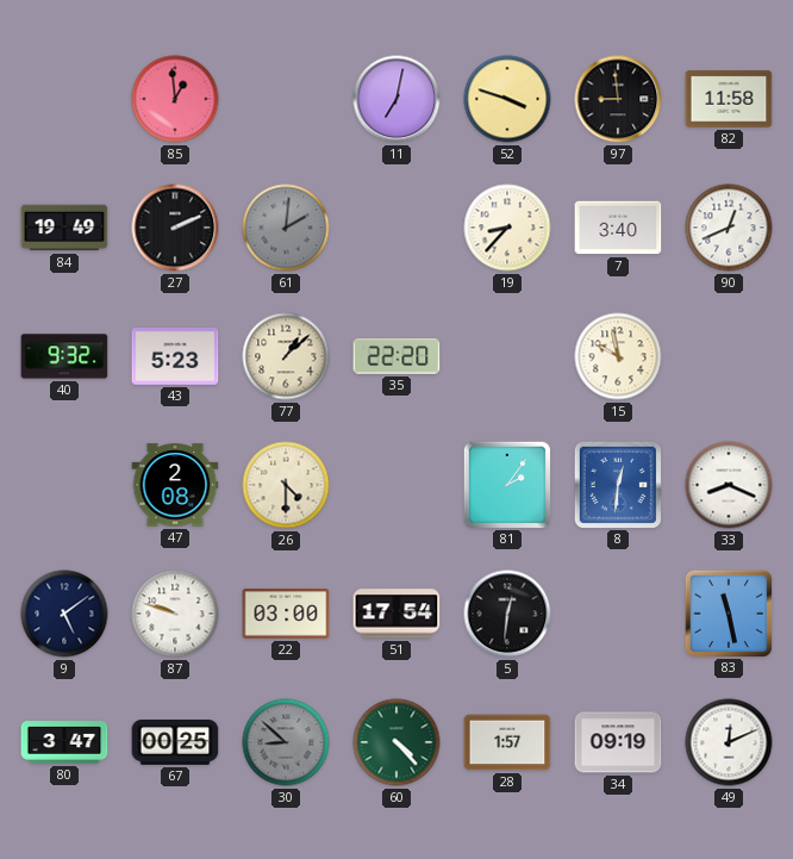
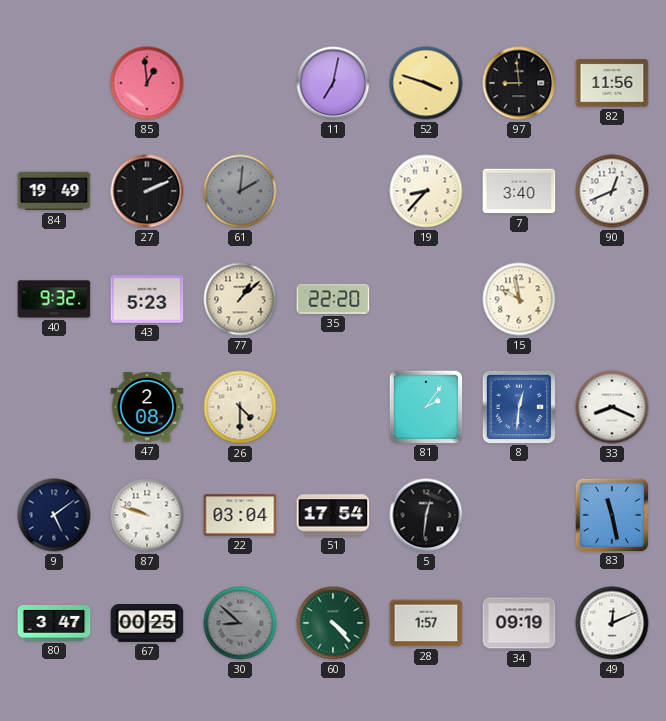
82: 11:58 -> 11:56 (612, 83)
22: 03:00 -> 03:04 (240, 515)
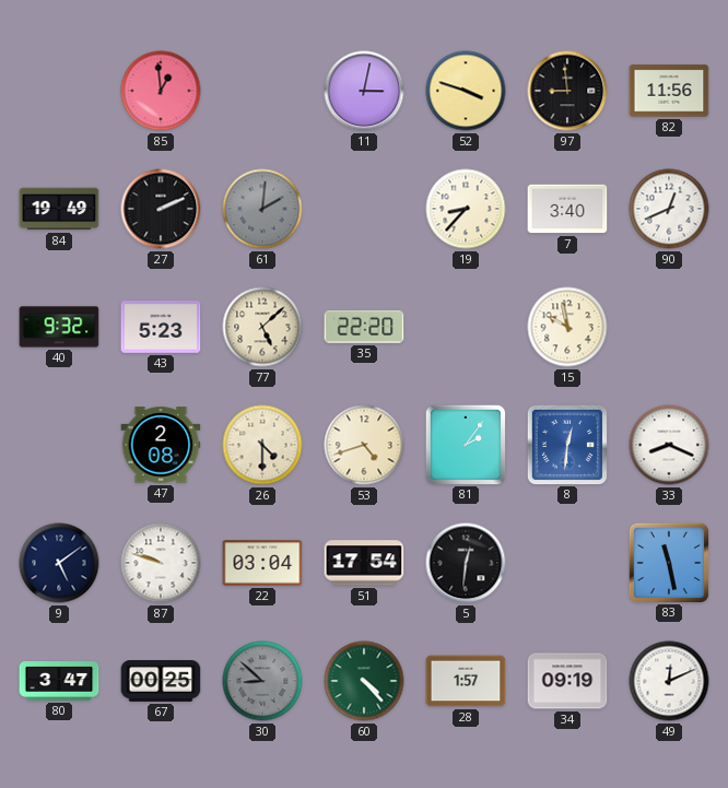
11: 7:02 -> 3:02 (364, 91)
77: 1:08 -> 5:08 (262, 327)
53: none -> 4:42 (364, 445)
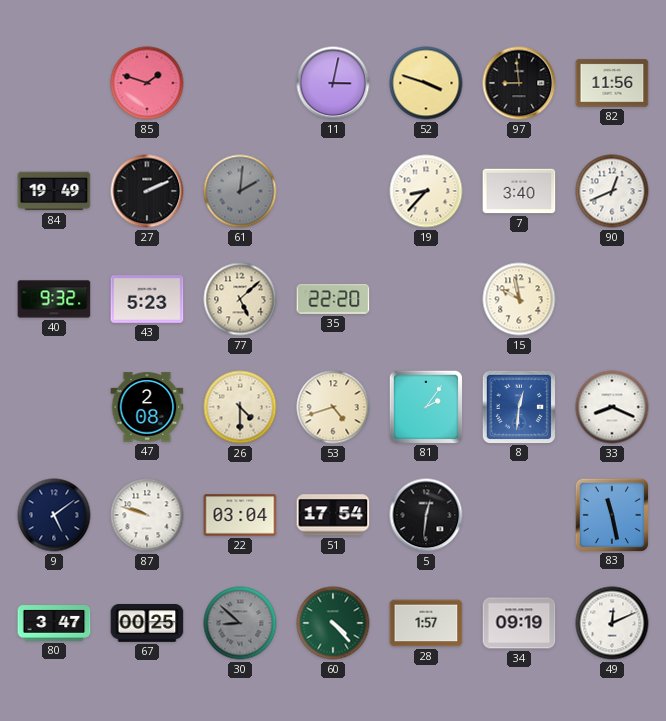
85: 12:59 -> 1:48 (147, 83)
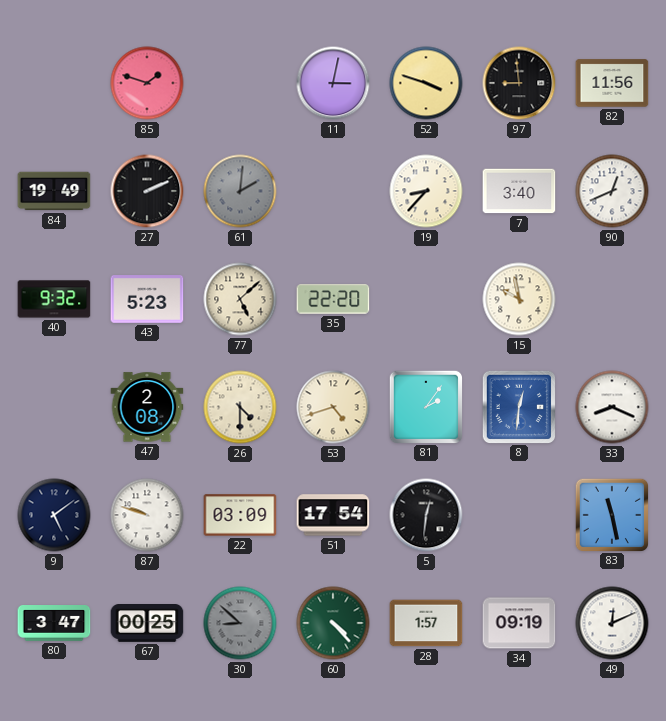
22: 03:04 -> 03:09 (240, 515)
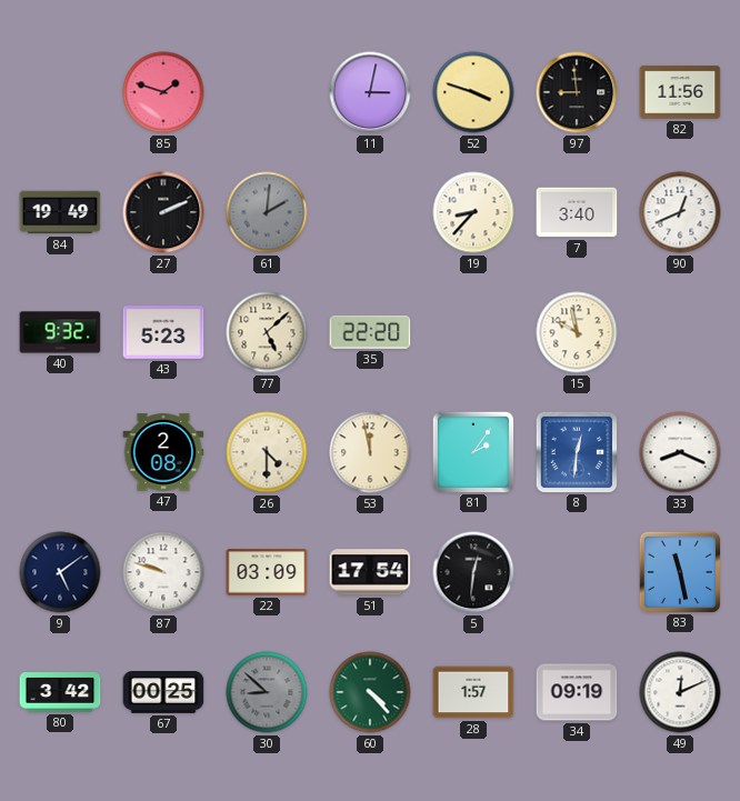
53: 4:42 -> 11:58 (370, 452)
80: 3:47 -> 3:42 (60, 693)
